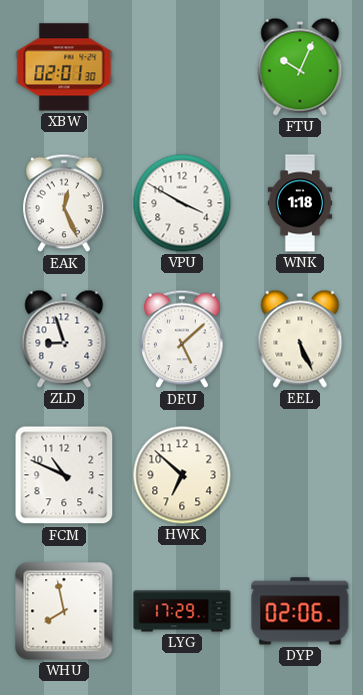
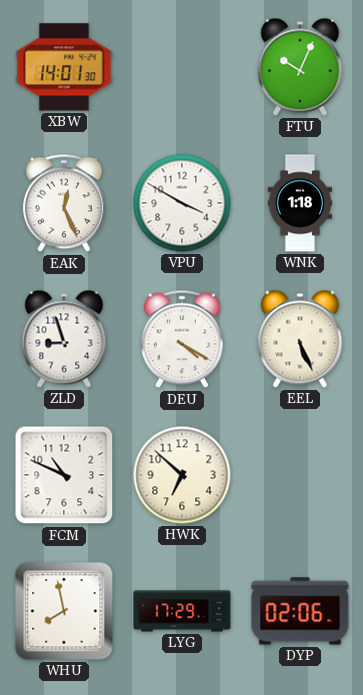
XBW: 02:01 -> 14:01 (64, 67)
DEU: 5:08 -> 4:20 (182, 339)
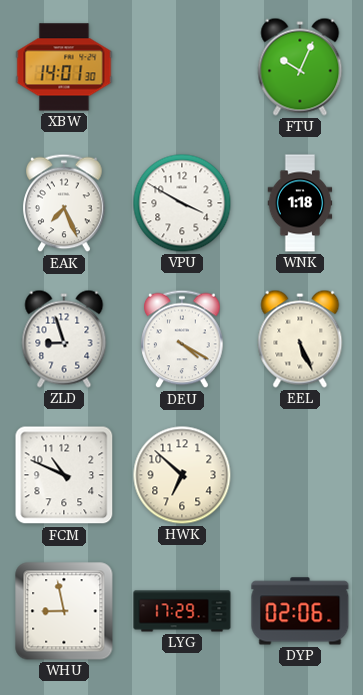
EAK: 12:26 -> 7:26 (64, 203)
WHU: 7:58 -> 8:58 (64, 611)
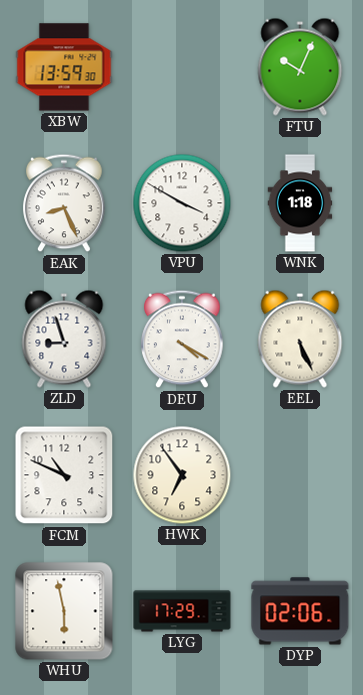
XBW: 14:01 -> 13:59 (64, 67)
EAK: 7:26 -> 8:26 (64, 203)
HWK: 6:52 -> 6:54 (182, 475)
WHU: 8:58 -> 5:58 (64, 611)
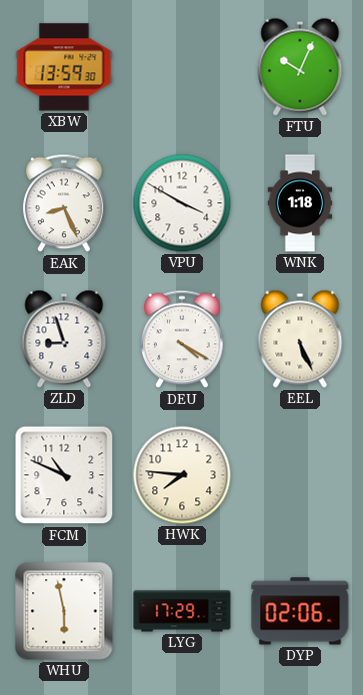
HWK: 6:54 -> 7:46 (182, 475)
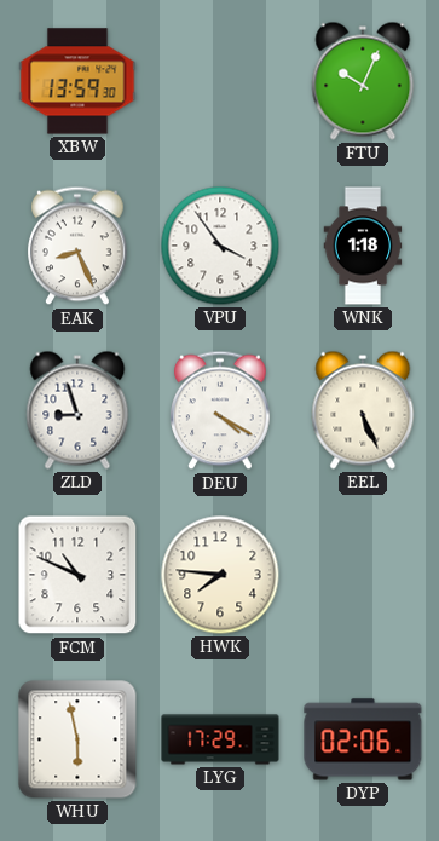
VPU: 3:50 -> 3:54 (220, 246)
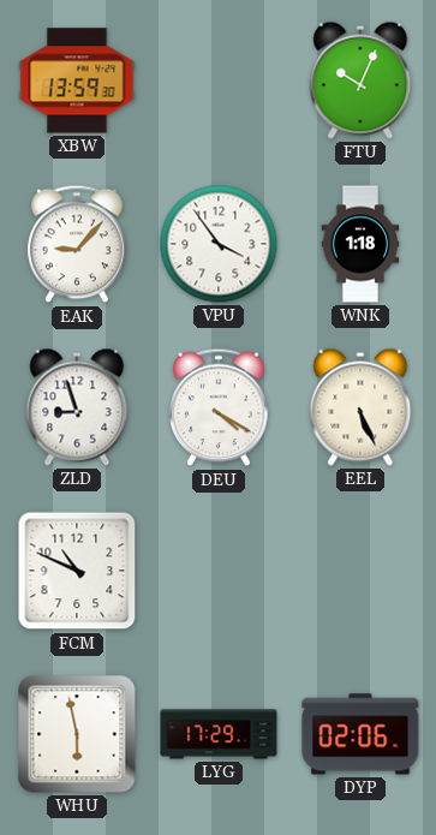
EAK: 8:26 -> 9:07 (77, 244)
HWK: 7:46 -> none (220, 575)
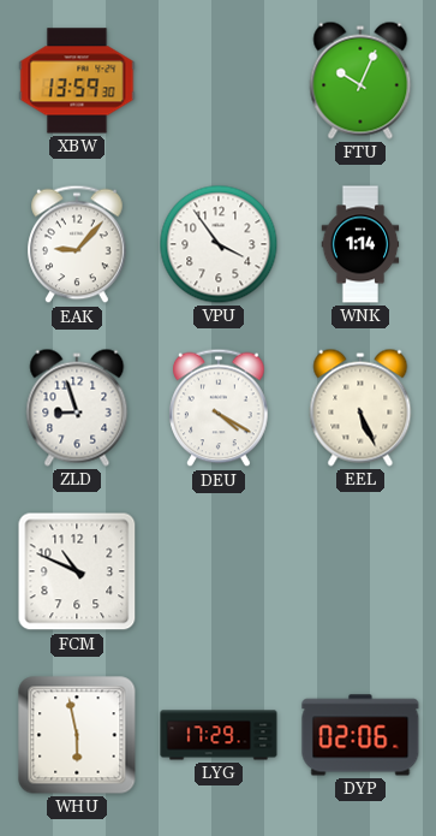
WNK: 1:18 -> 1:14 (360, 244)
